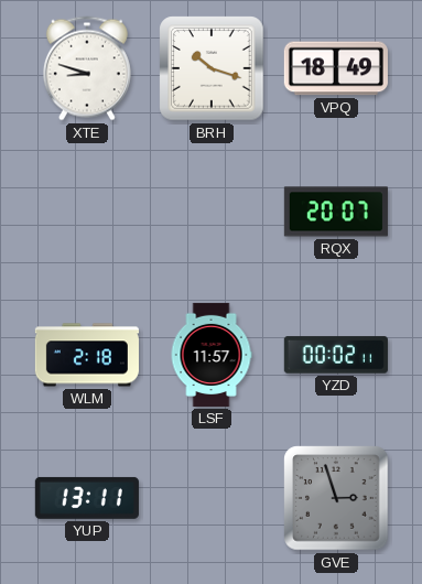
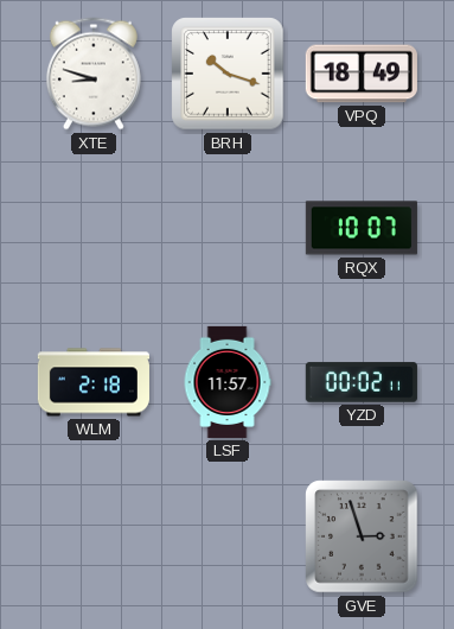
RQX: 20:07 -> 10:07 (362, 228)
YUP: 13:11 -> none (87, 498)
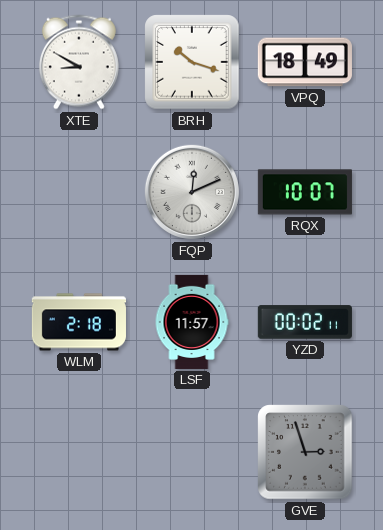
XTE: 8:48 -> 8:50 (79, 62)
FQP: none -> 12:11 (192, 192)
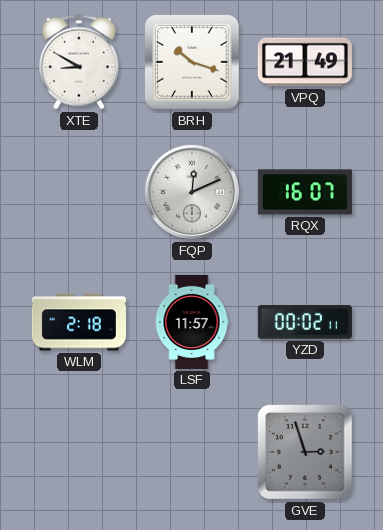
VPQ: 18:49 -> 21:49 (305, 62)
RQX: 10:07 -> 16:07 (305, 192)
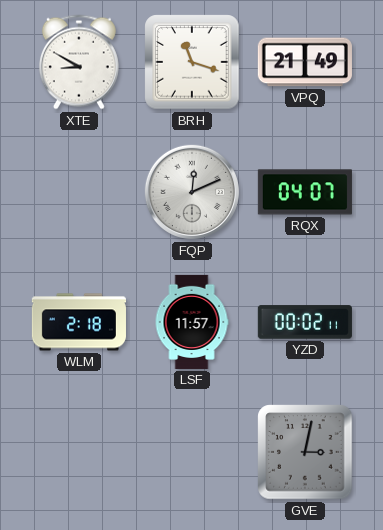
BRH: 10:18 -> 11:18 (192, 62)
RQX: 16:07 -> 04:07 (305, 192)
GVE: 2:57 -> 3:02 (305, 452)
